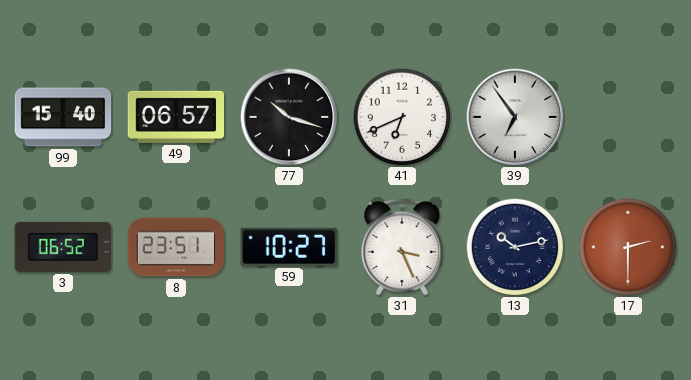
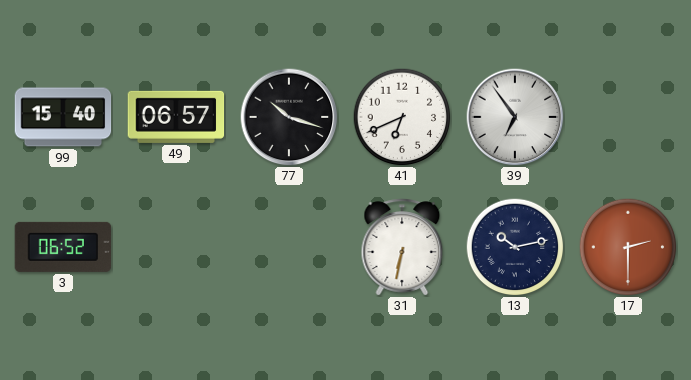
8: 23:51 -> none (176, 247)
59: 10:27 -> none (289, 247)
31: 3:26 -> 6:32 (402, 247)
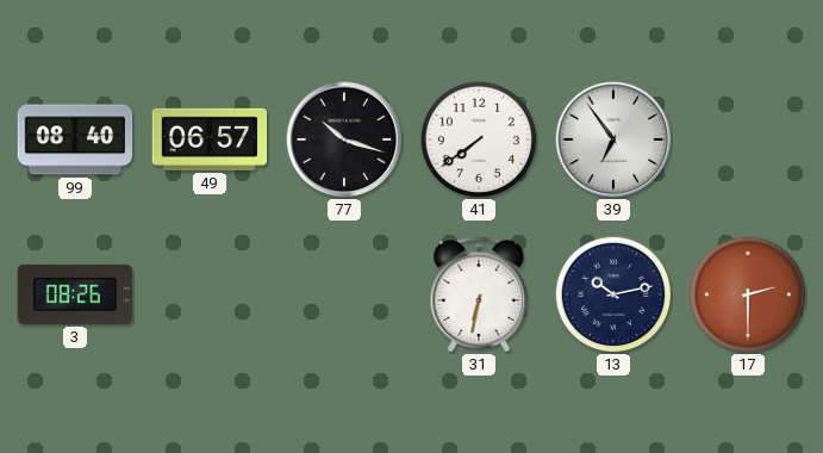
99: 15:40 -> 08:40 (75, 139)
41: 6:41 -> 7:39 (479, 139)
3: 06:52 -> 08:26 (75, 294)
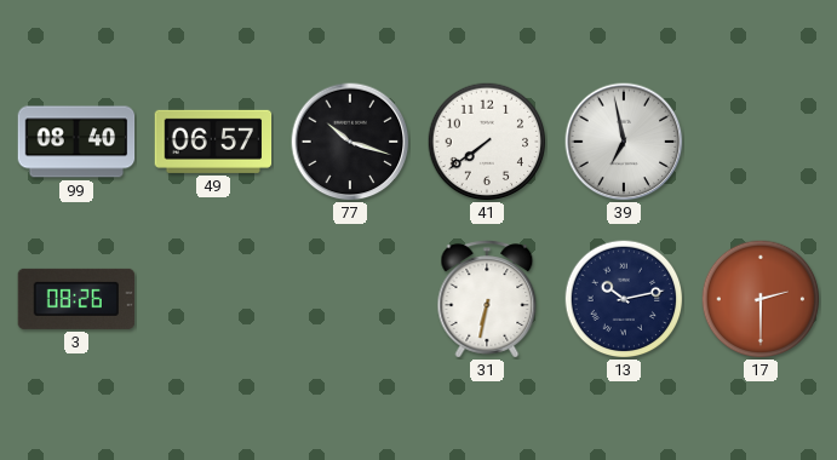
39: 6:54 -> 6:58 (624, 142)
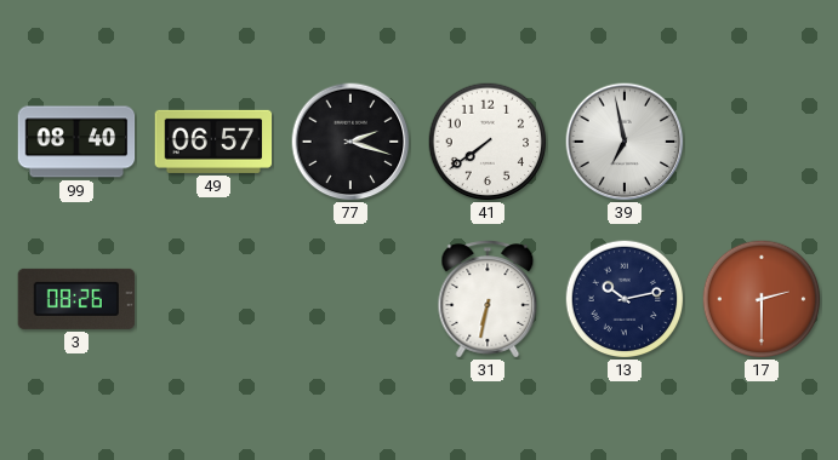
77: 10:18 -> 2:18 (350, 142)
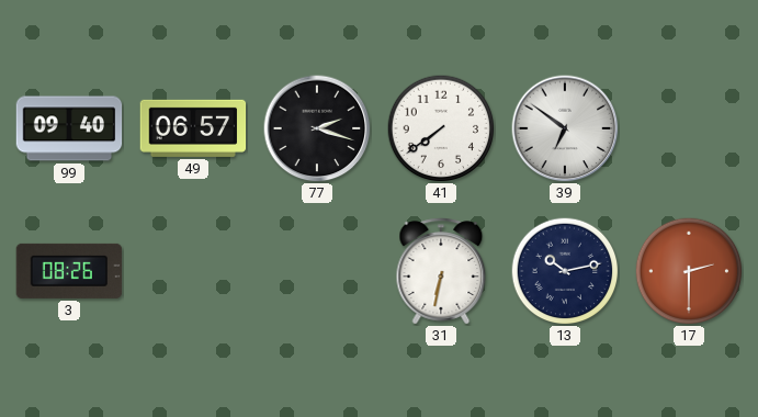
99: 08:40 -> 09:40 (69, 128)
39: 6:58 -> 6:51 (565, 128)
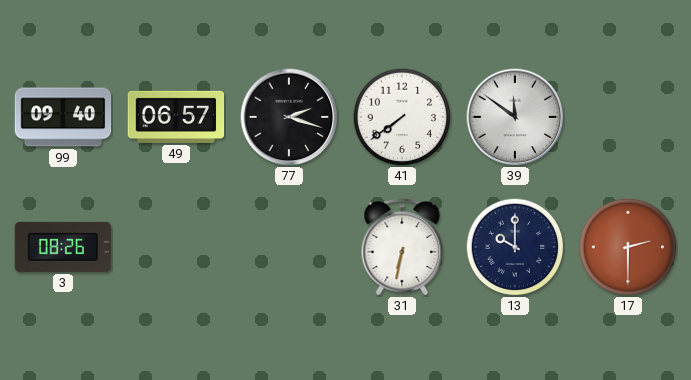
39: 6:51 -> 11:51 (515, 117)
13: 10:13 -> 10:00 (515, 247)
